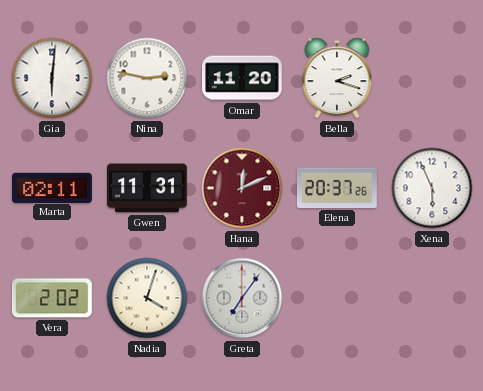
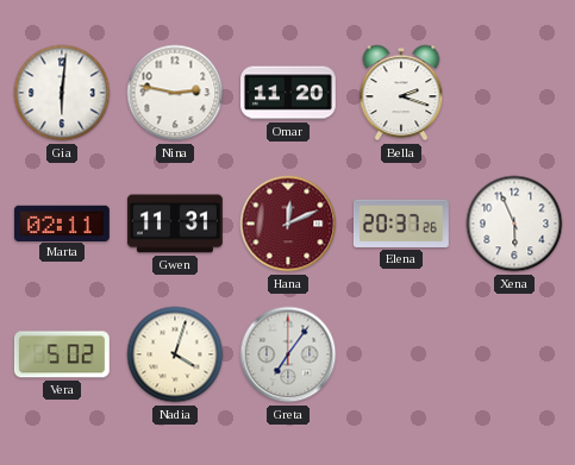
Vera: 2:02 -> 5:02 (62, 354)
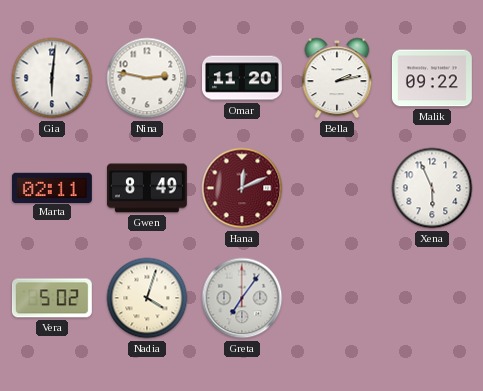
Bella: 2:18 -> 2:13 (337, 78)
Malik: none -> 09:22 (432, 78)
Gwen: 11:31 -> 8:49 (147, 188)
Elena: 20:37 -> none (401, 224)
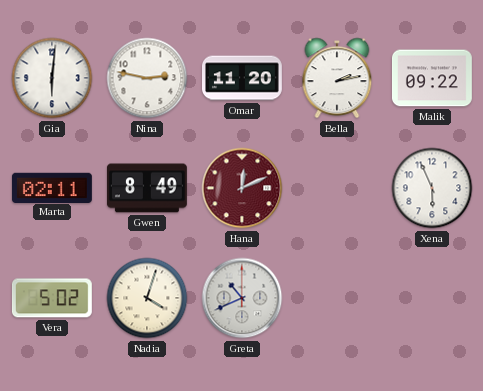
Greta: 7:06 -> 10:41 (242, 298)
